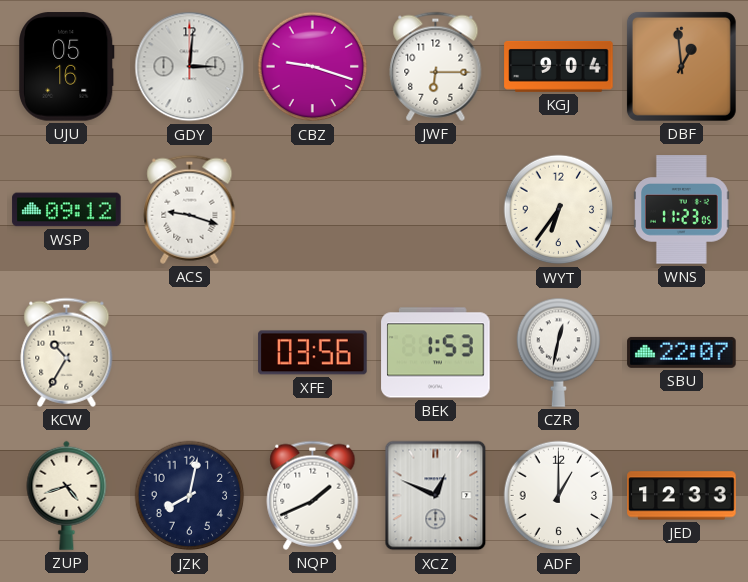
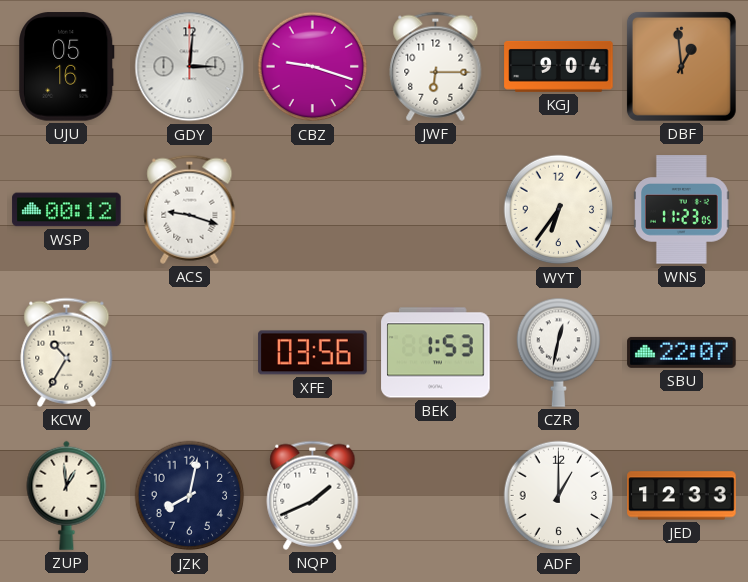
WSP: 09:12 -> 00:12 (67, 210)
ZUP: 4:42 -> 12:59 (67, 495)
XCZ: 12:49 -> none (436, 496)
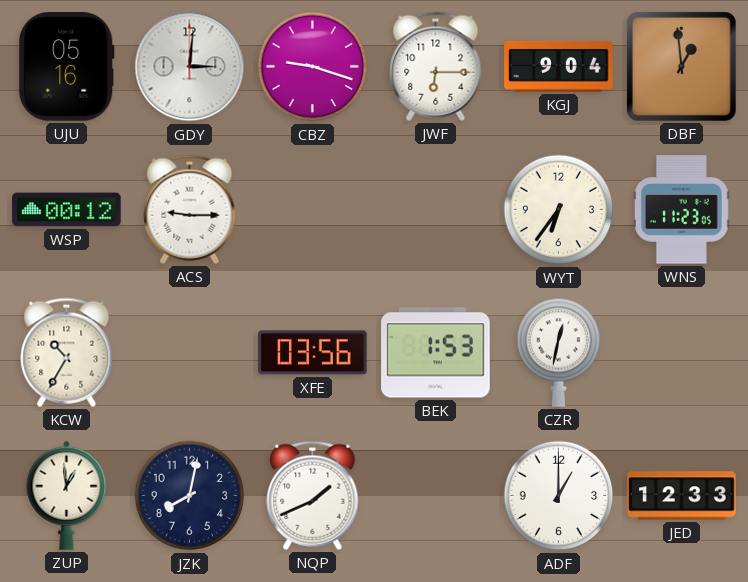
ACS: 9:18 -> 9:15 (190, 209)
SBU: 22:07 -> none (682, 352)
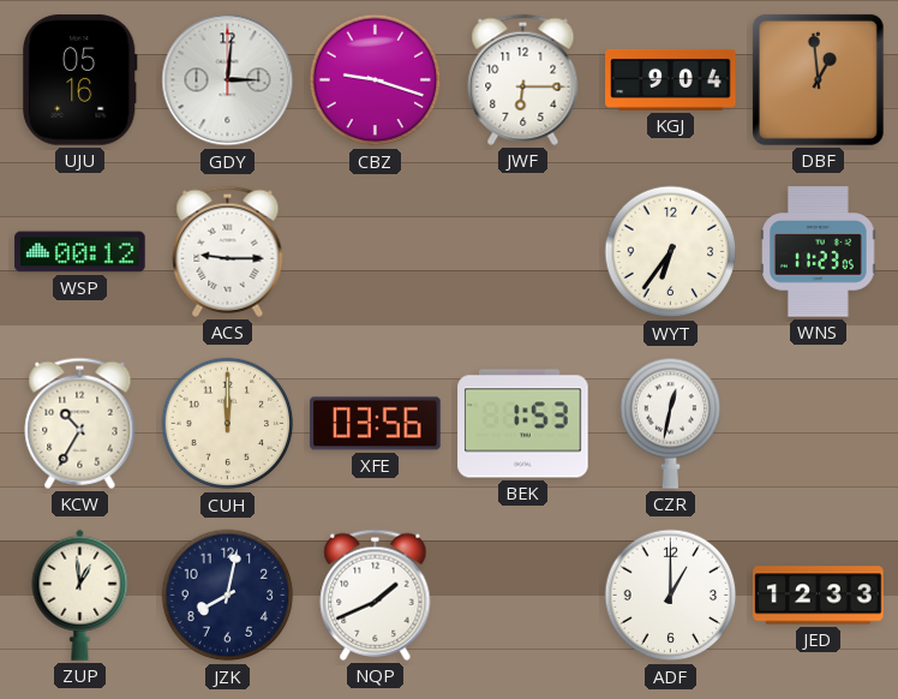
CUH: none -> 12:00 (228, 424)
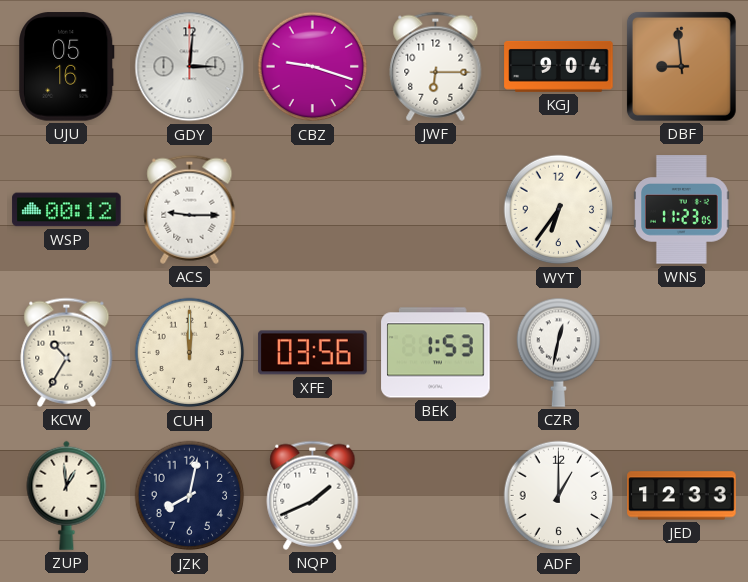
DBF: 12:59 -> 8:59 (681, 66)
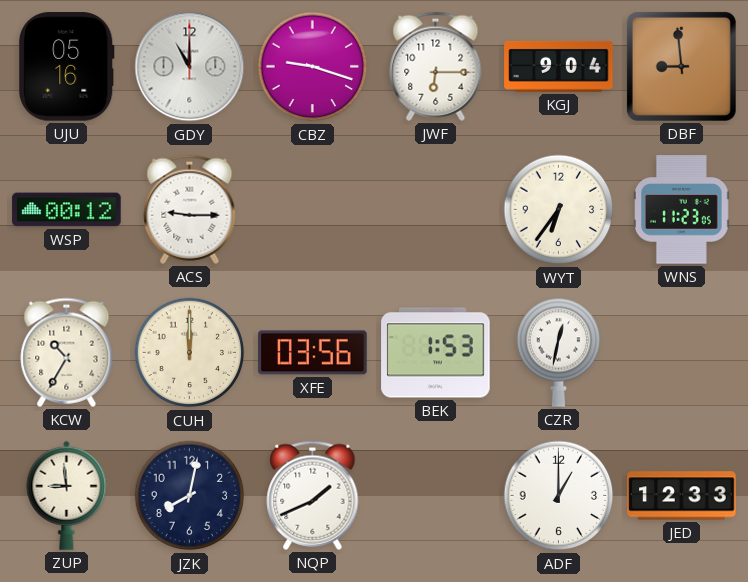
GDY: 3:01 -> 11:00 (190, 67)
ZUP: 12:59 -> 8:59 (67, 495)
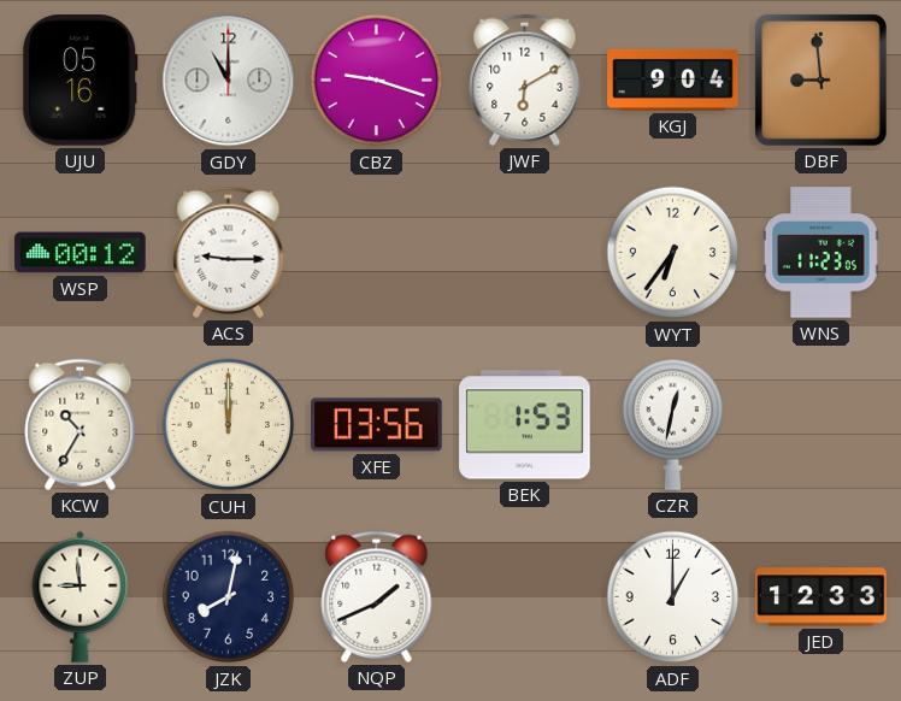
JWF: 6:15 -> 6:10 (525, 79)
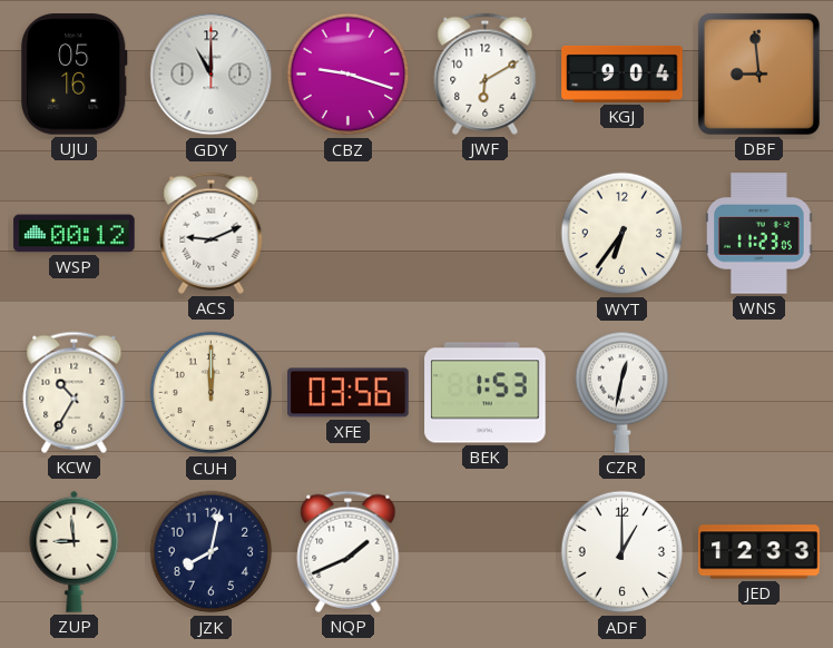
ACS: 9:15 -> 9:11 (212, 233)
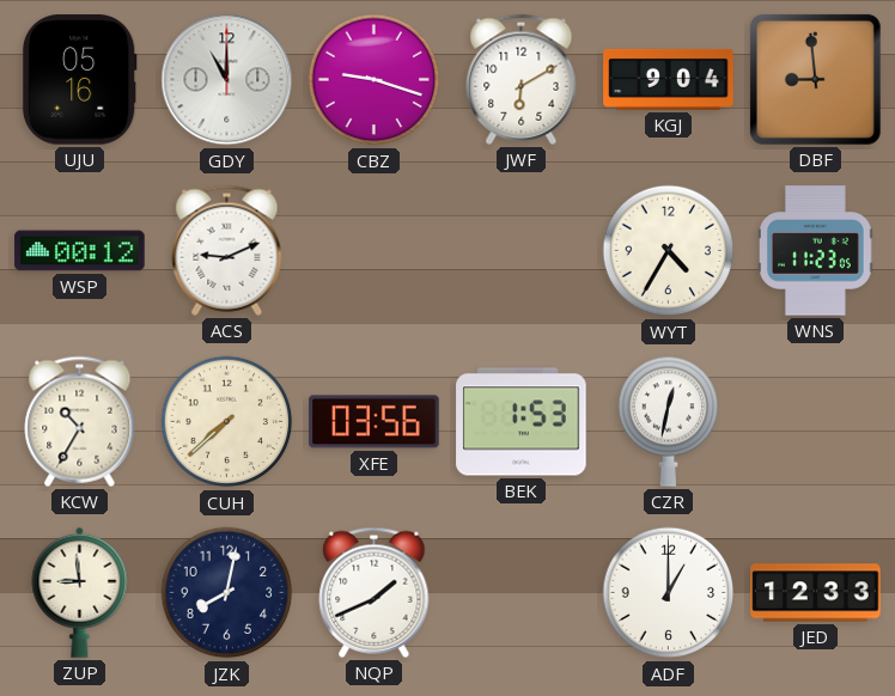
WYT: 6:36 -> 4:35 (669, 251)
CUH: 12:00 -> 7:38 (227, 422)
